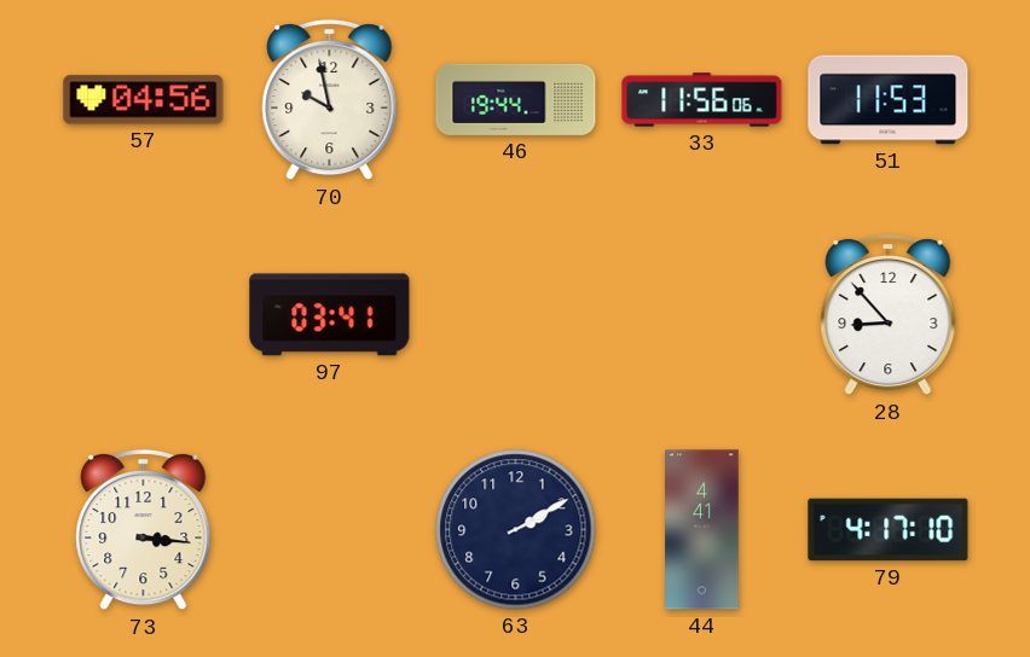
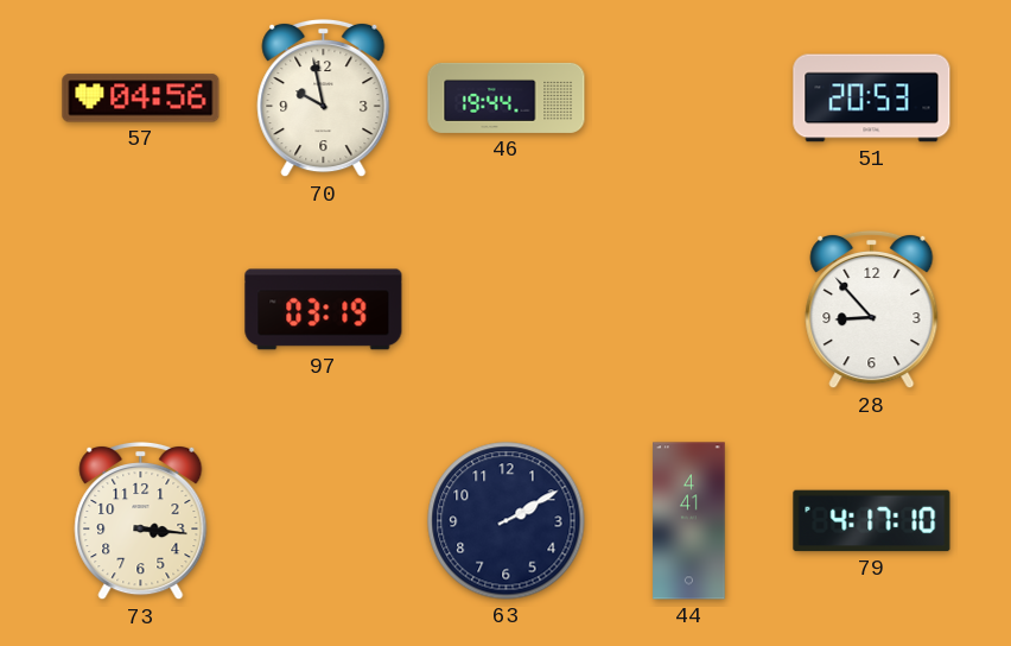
33: 11:56 -> none (702, 100)
51: 11:53 -> 20:53 (872, 99)
97: 03:41 -> 03:19 (324, 310)
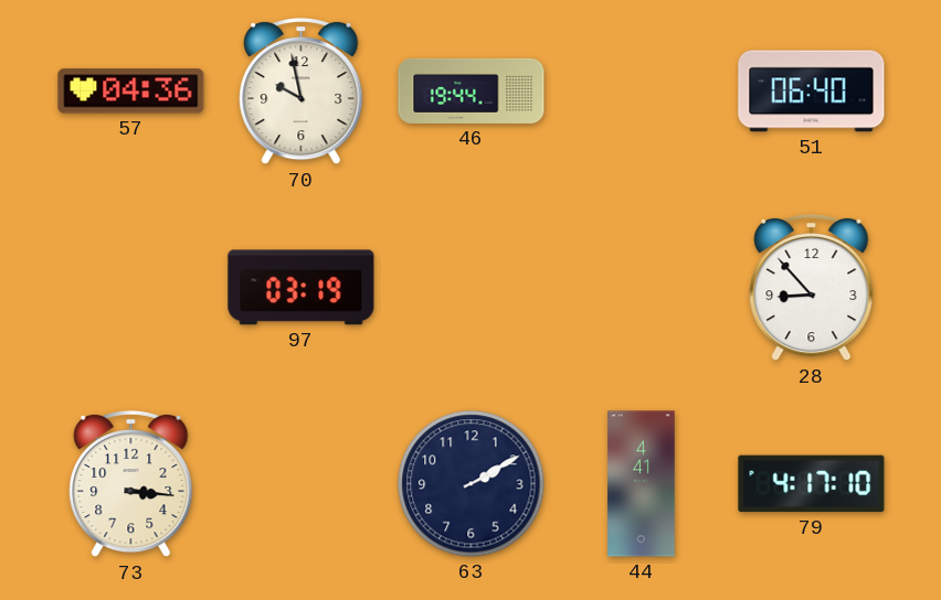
57: 04:56 -> 04:36 (131, 92)
51: 20:53 -> 06:40 (812, 92)
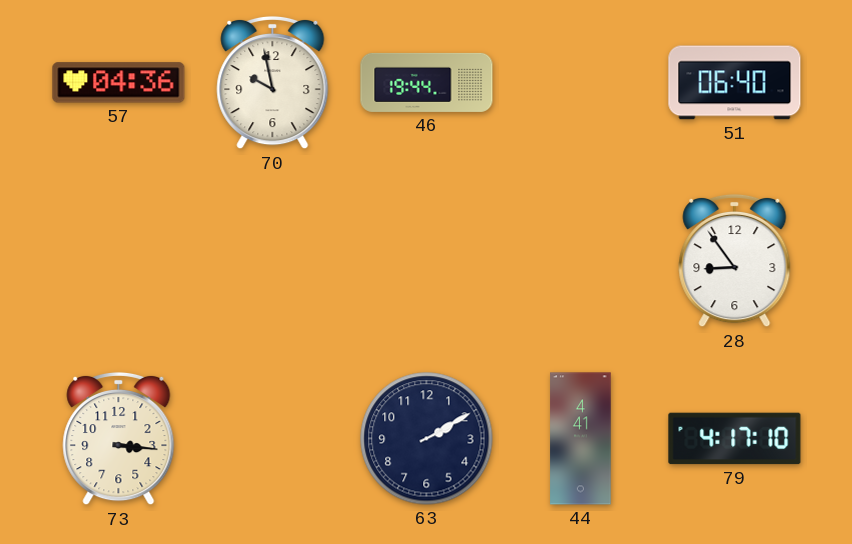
97: 03:19 -> none (302, 288)
28: 8:53 -> 8:54 (735, 261)
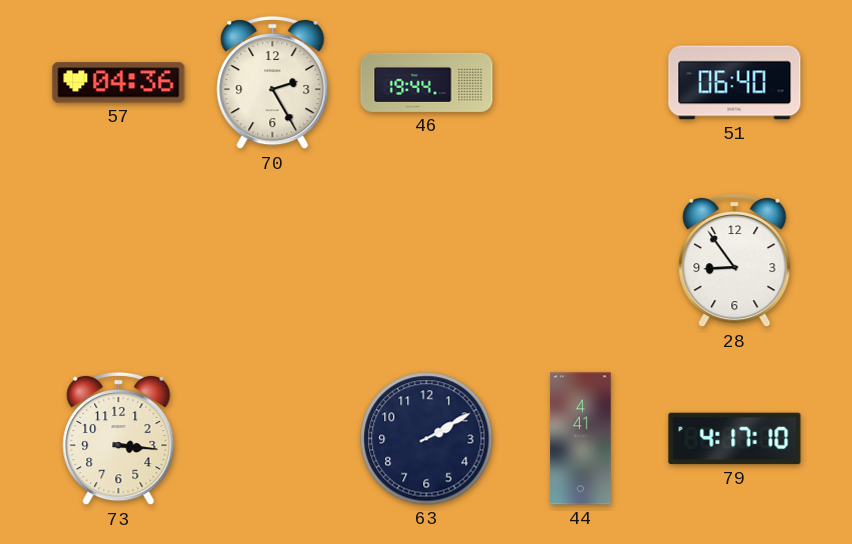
70: 9:58 -> 2:25 (273, 83)
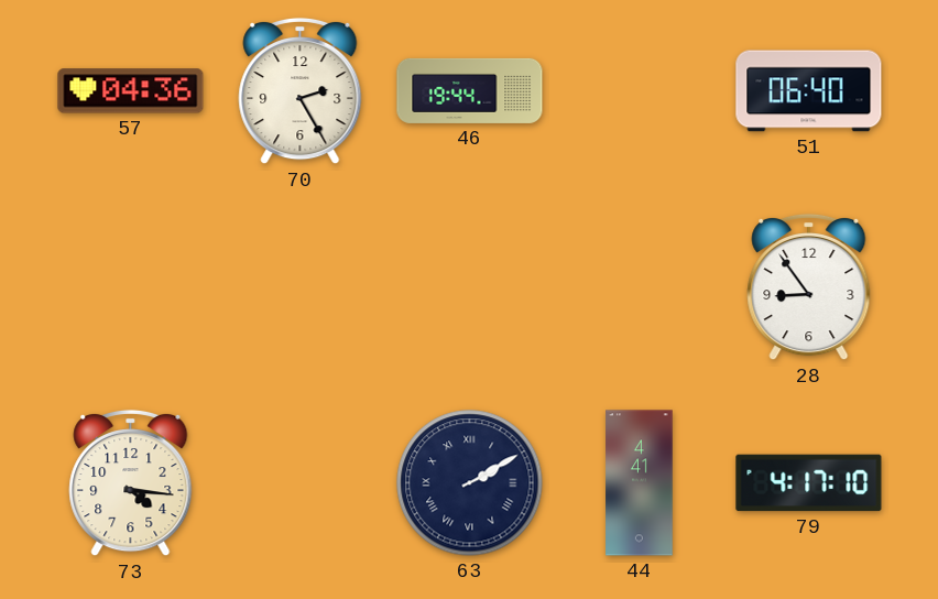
73: 3:16 -> 4:16 (131, 483)
63 numerals: Arabic -> Roman (470, 483)
